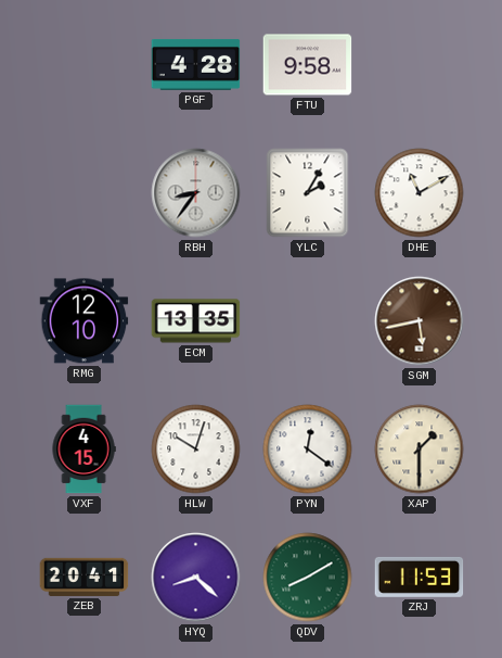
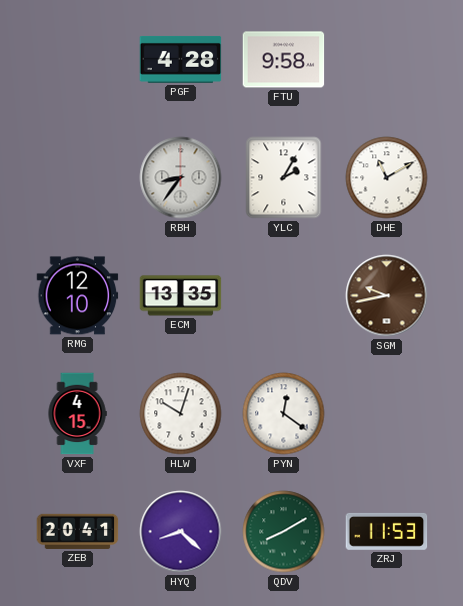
SGM: 5:43 -> 9:43 (387, 296)
XAP: 1:30 -> none (420, 450)
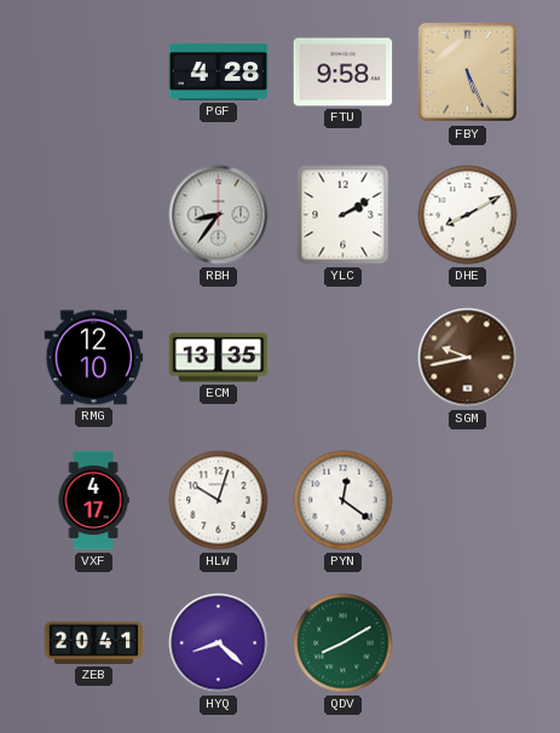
FBY: none -> 5:26 (468, 73)
YLC: 2:05 -> 2:10 (343, 215)
DHE: 11:10 -> 8:10 (468, 215)
VXF: 4:15 -> 4:17 (93, 501)
ZRJ: 11:53 -> none (387, 531)
